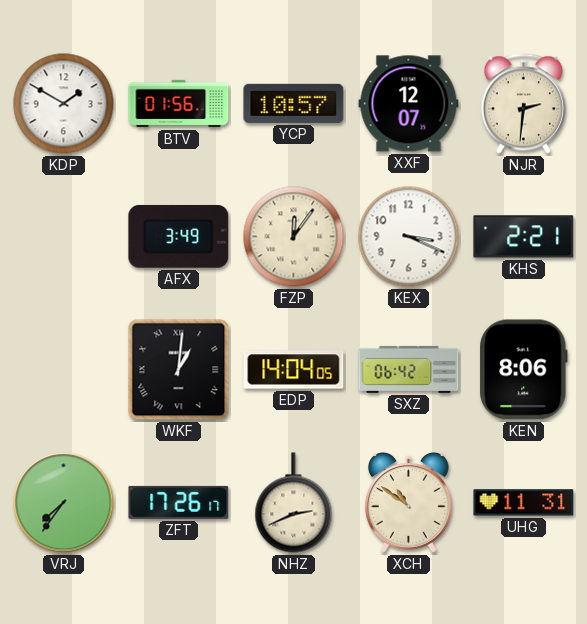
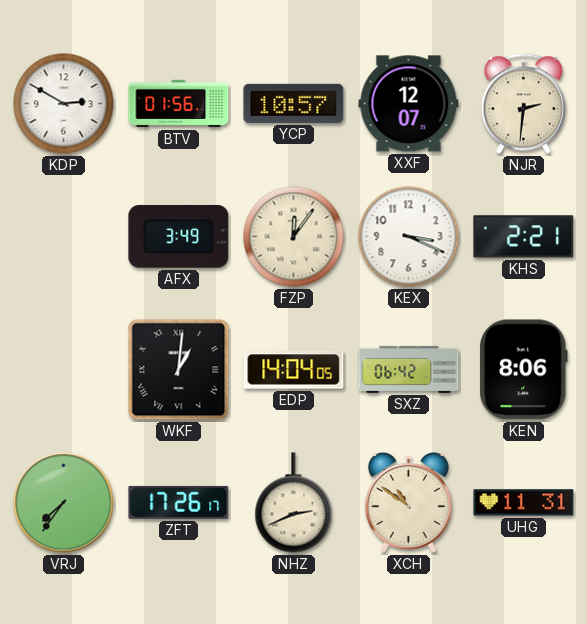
KDP: 1:50 -> 2:50 (64, 104)
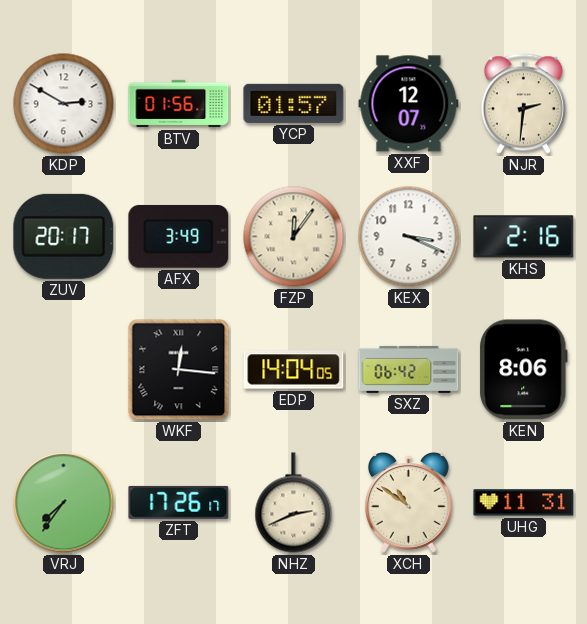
YCP: 10:57 -> 01:57 (294, 103)
ZUV: none -> 20:17 (64, 236)
KHS: 2:21 -> 2:16 (524, 237)
WKF: 1:01 -> 12:16 (179, 370)
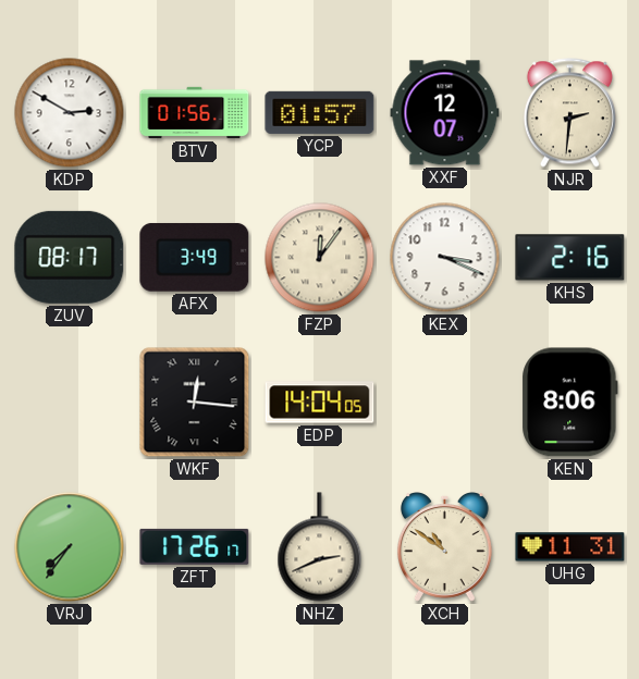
ZUV: 20:17 -> 08:17 (70, 257)
SXZ: 06:42 -> none (409, 369)
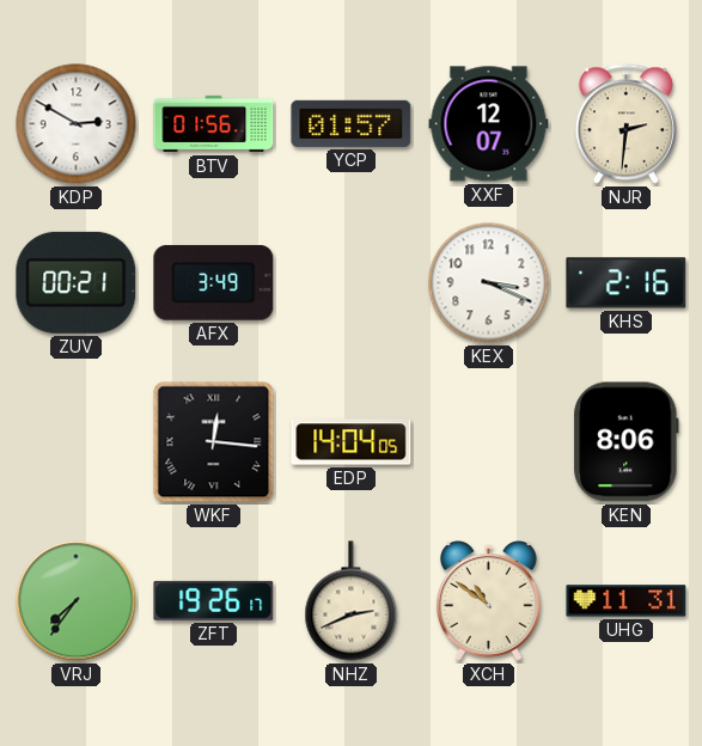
ZUV: 08:17 -> 00:21 (77, 282)
FZP: 12:06 -> none (320, 258)
ZFT: 17:26 -> 19:26 (214, 600)
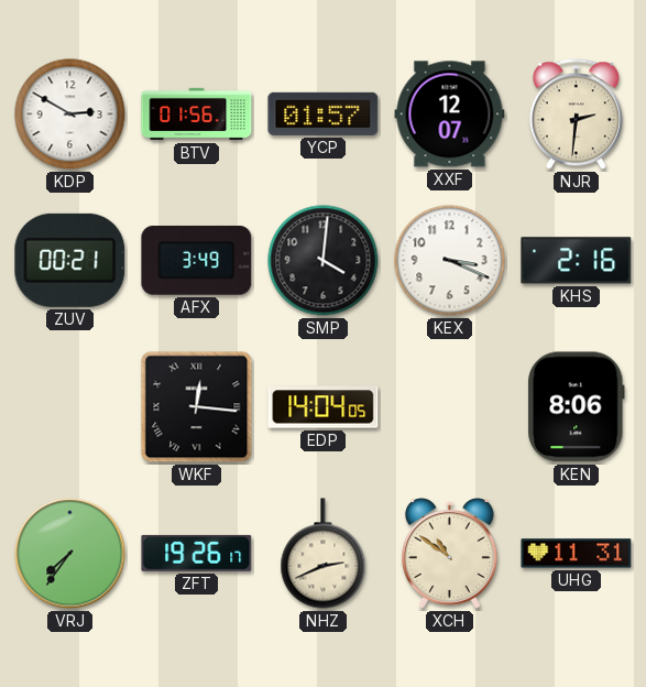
SMP: none -> 4:01 (324, 261)
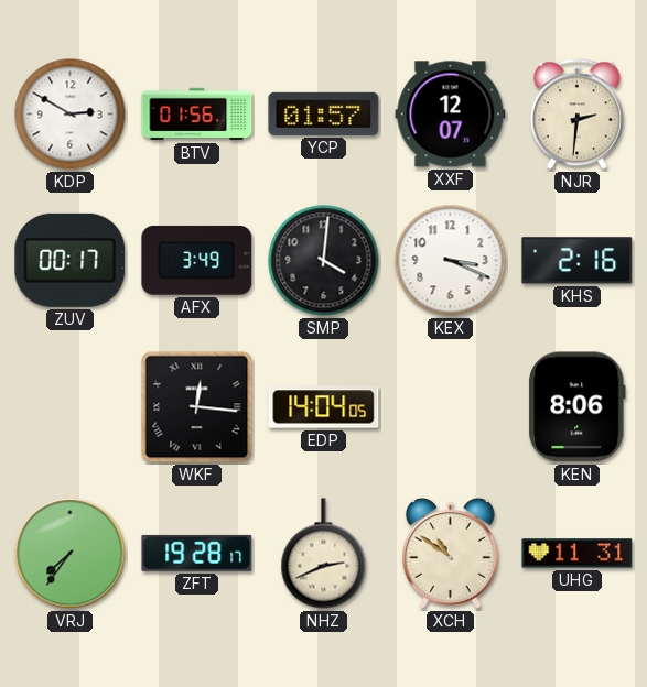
ZUV: 00:21 -> 00:17 (71, 260)
ZFT: 19:26 -> 19:28 (197, 553)
